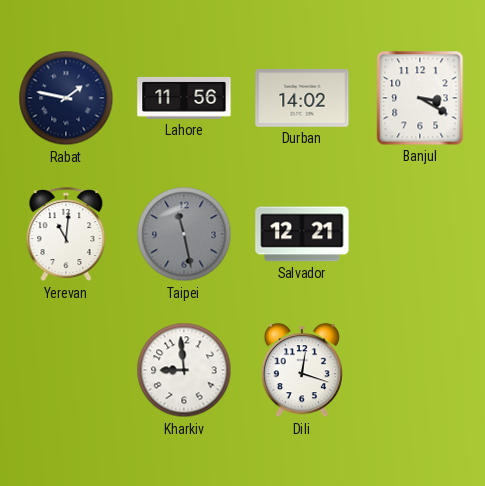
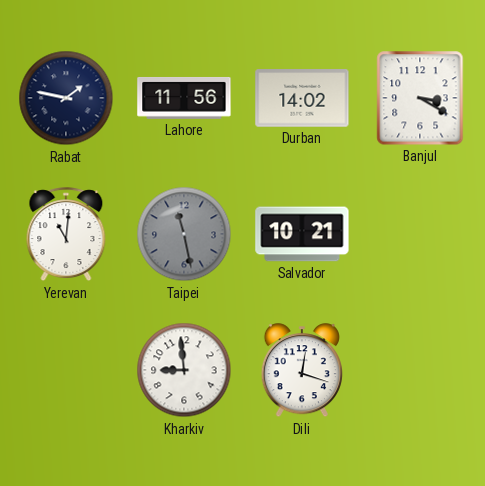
Salvador: 12:21 -> 10:21 (302, 234)
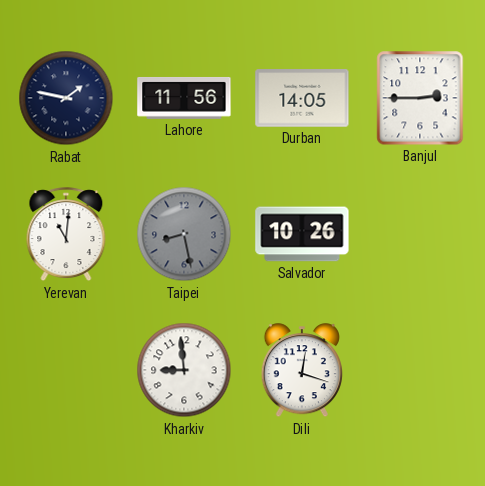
Durban: 14:02 -> 14:05 (302, 98)
Banjul: 3:20 -> 2:45 (420, 98)
Taipei: 11:28 -> 8:28 (184, 234)
Salvador: 10:21 -> 10:26 (302, 234)
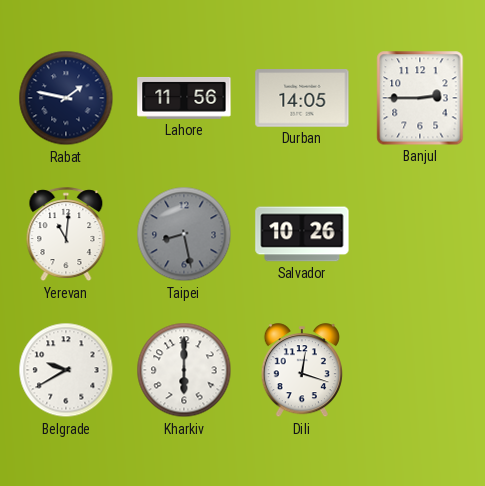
Belgrade: none -> 9:40 (66, 370)
Kharkiv: 8:59 -> 6:00 (184, 370)
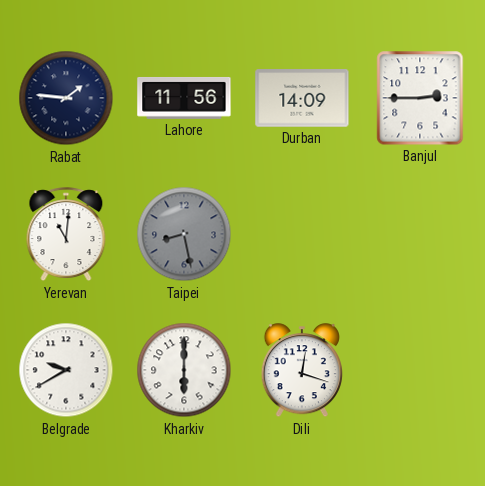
Rabat: 1:47 -> 1:46 (66, 98)
Durban: 14:05 -> 14:09 (302, 98)
Salvador: 10:26 -> none (302, 234)
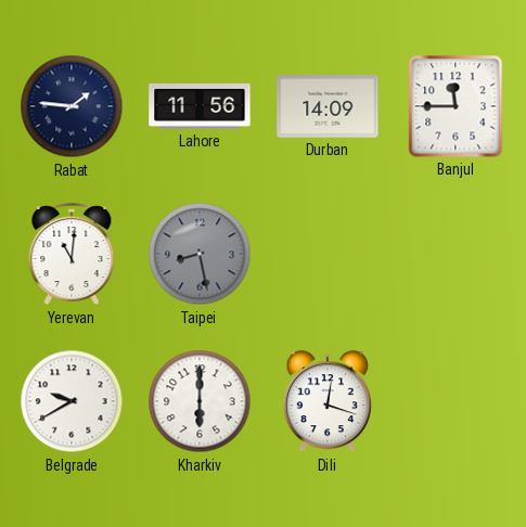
Banjul: 2:45 -> 11:45 (456, 106)
